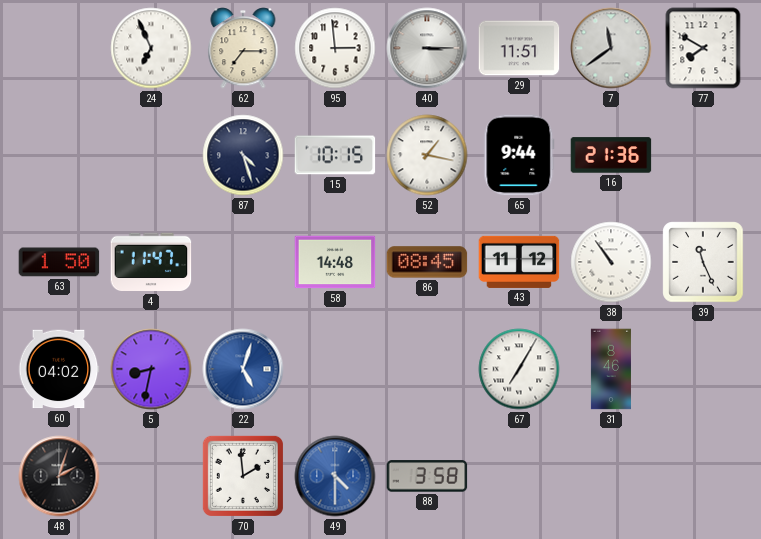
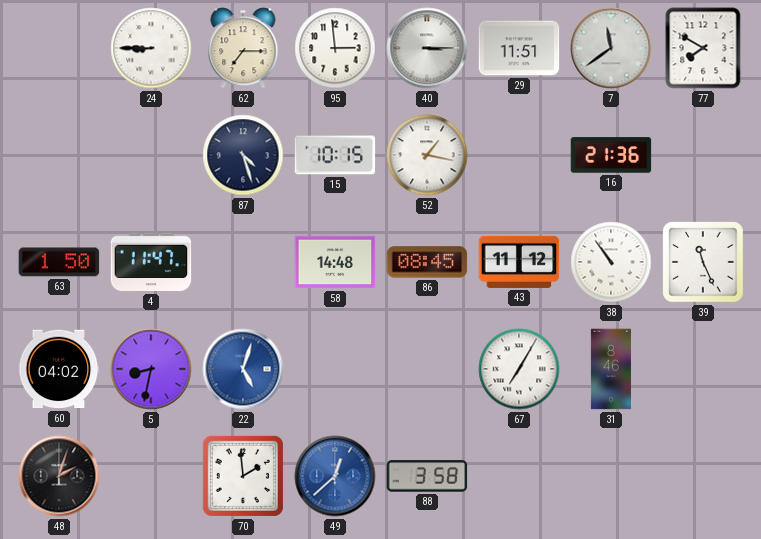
24: 6:56 -> 8:45 (151, 48)
65: 9:44 -> none (519, 155)
49: 4:30 -> 12:38 (335, 476)
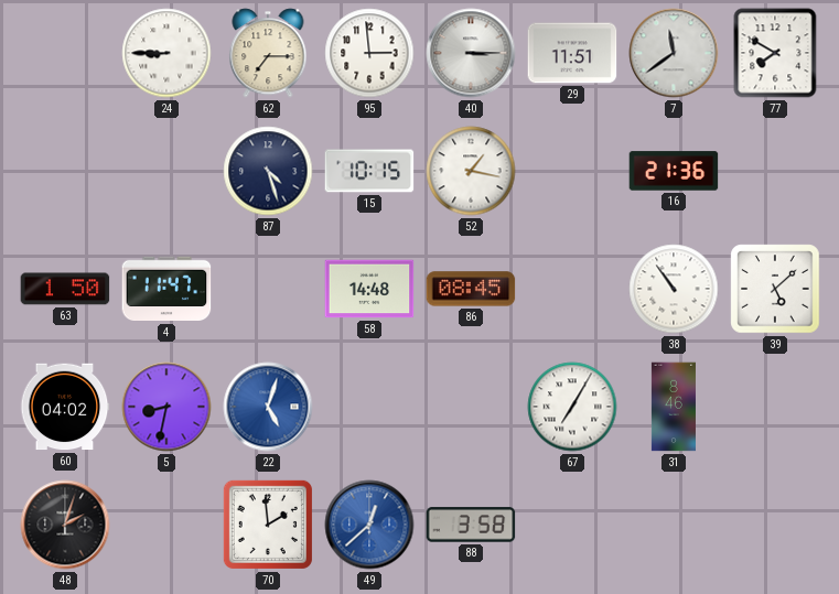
43: 11:12 -> none (519, 262)
39: 11:26 -> 5:08 (775, 289)
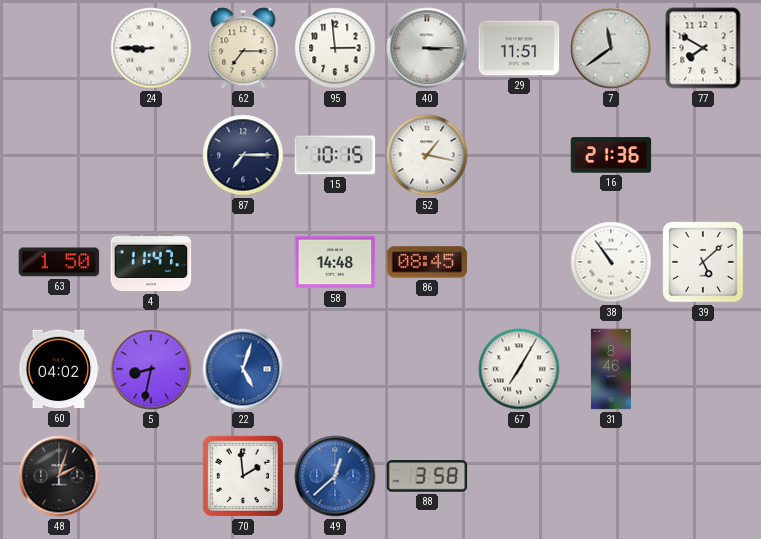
87: 4:27 -> 7:15 (243, 155)
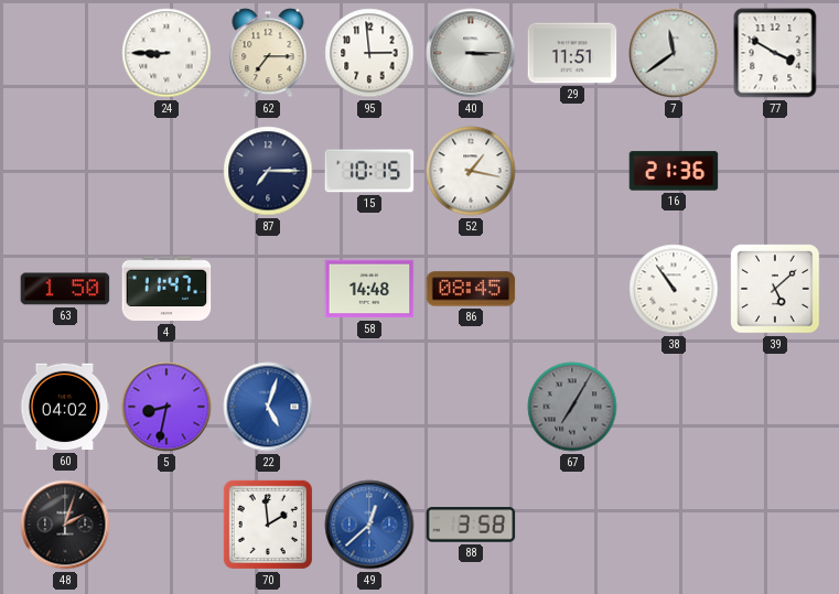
77: 7:50 -> 3:50 (775, 53)
67 dial: white -> grey (572, 407)
31: 8:46 -> none (611, 369)
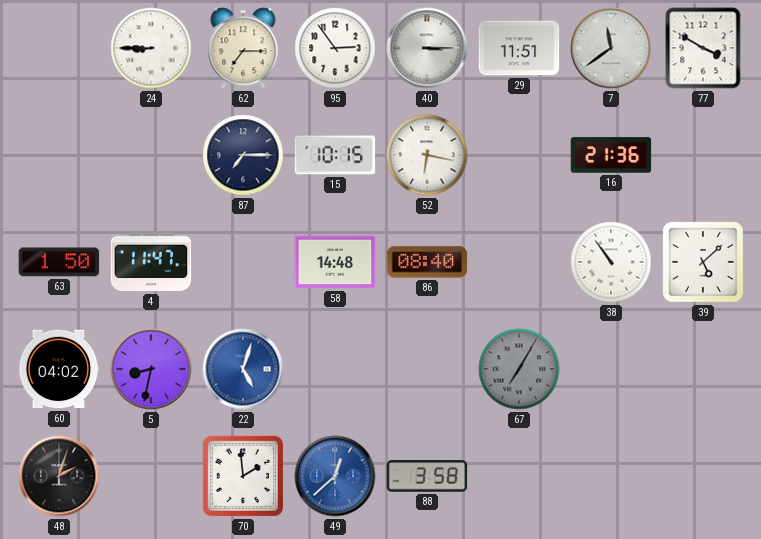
95: 2:59 -> 2:54 (335, 48)
52: 1:17 -> 6:17 (427, 155)
86: 08:45 -> 08:40 (427, 262)
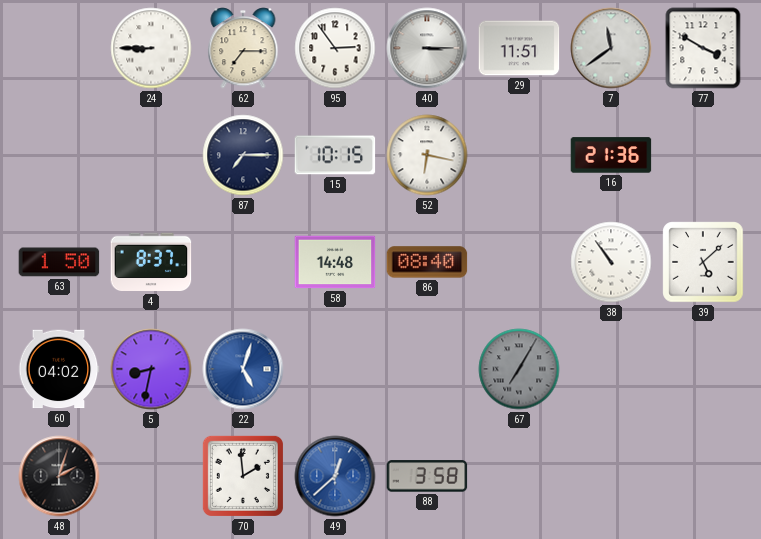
4: 11:47 -> 8:37 (151, 262)
